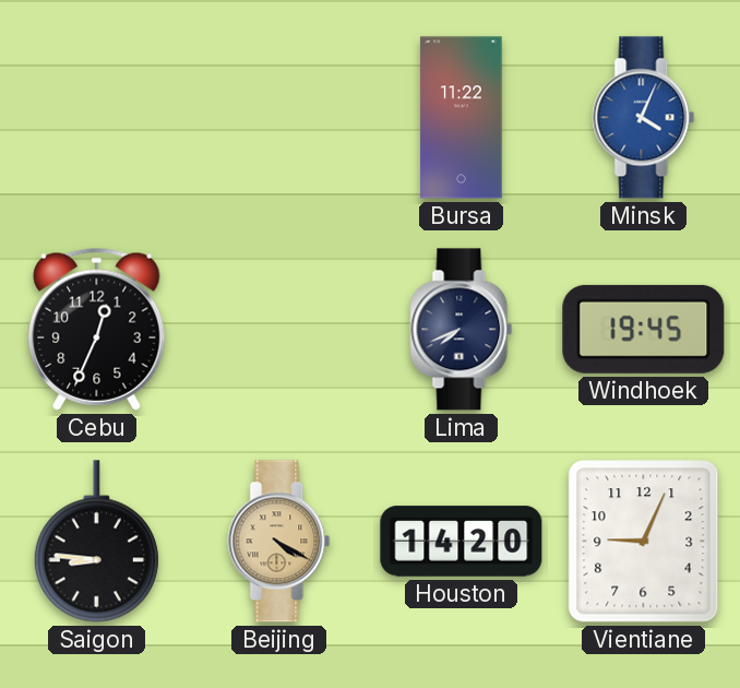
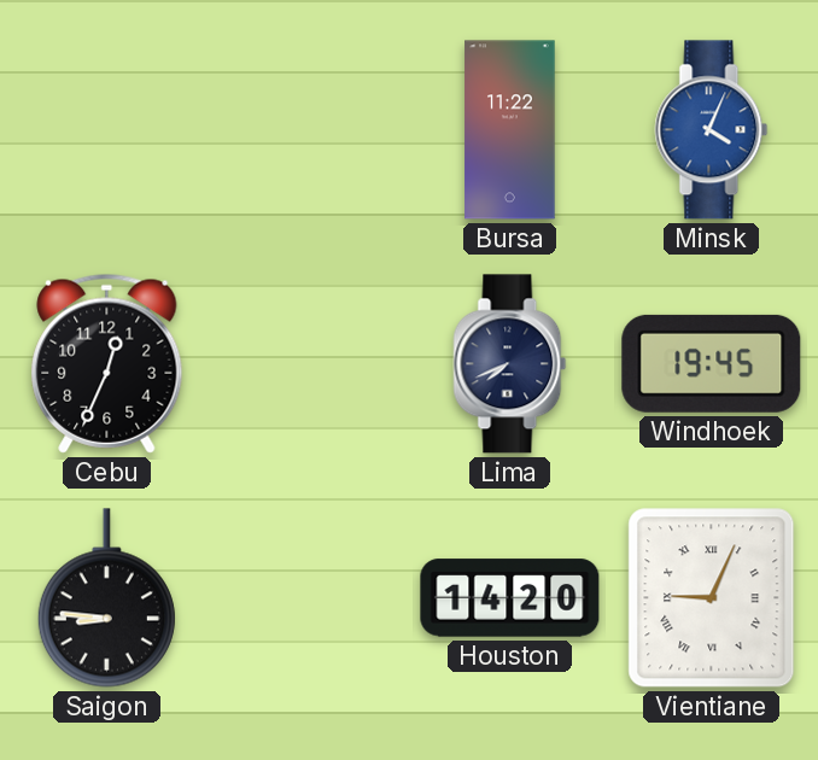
Beijing: 4:20 -> none (279, 542)
Vientiane numerals: Arabic -> Roman (712, 598)
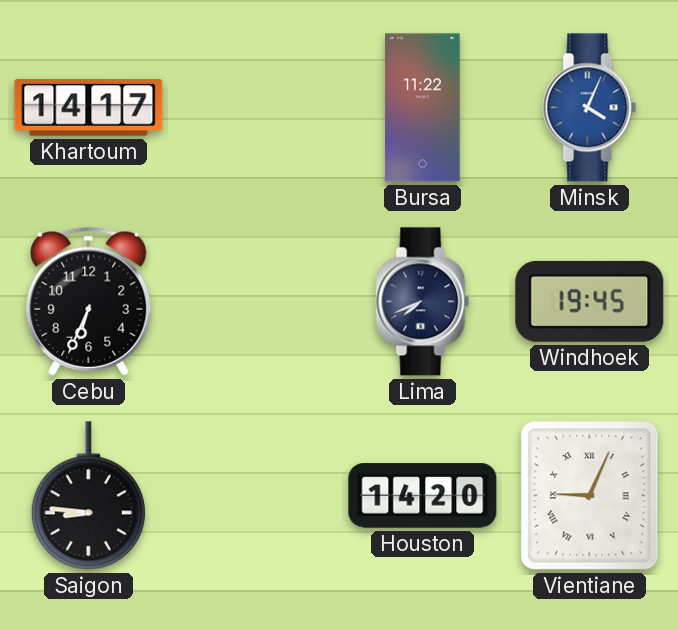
Khartoum: none -> 14:17 (89, 108)
Cebu: 12:34 -> 6:34 (89, 301)
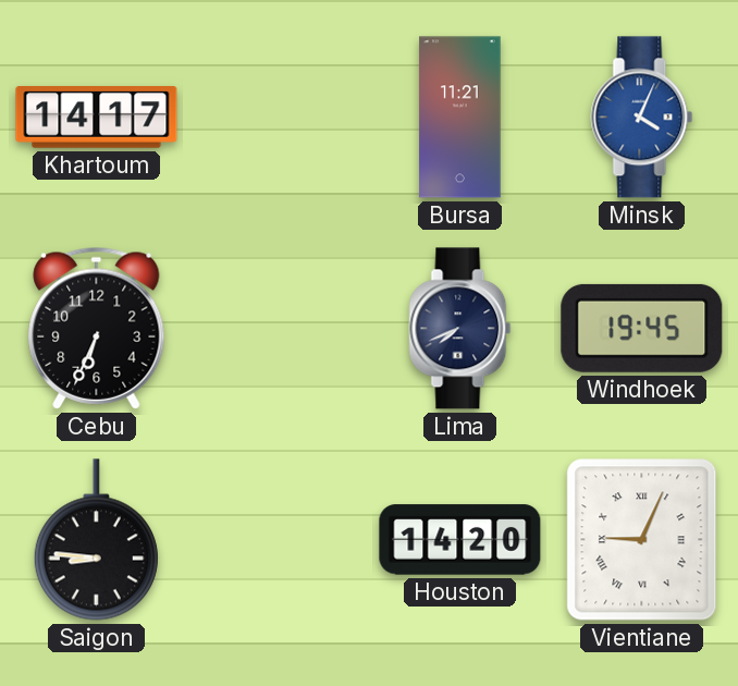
Bursa: 11:22 -> 11:21 (460, 118)
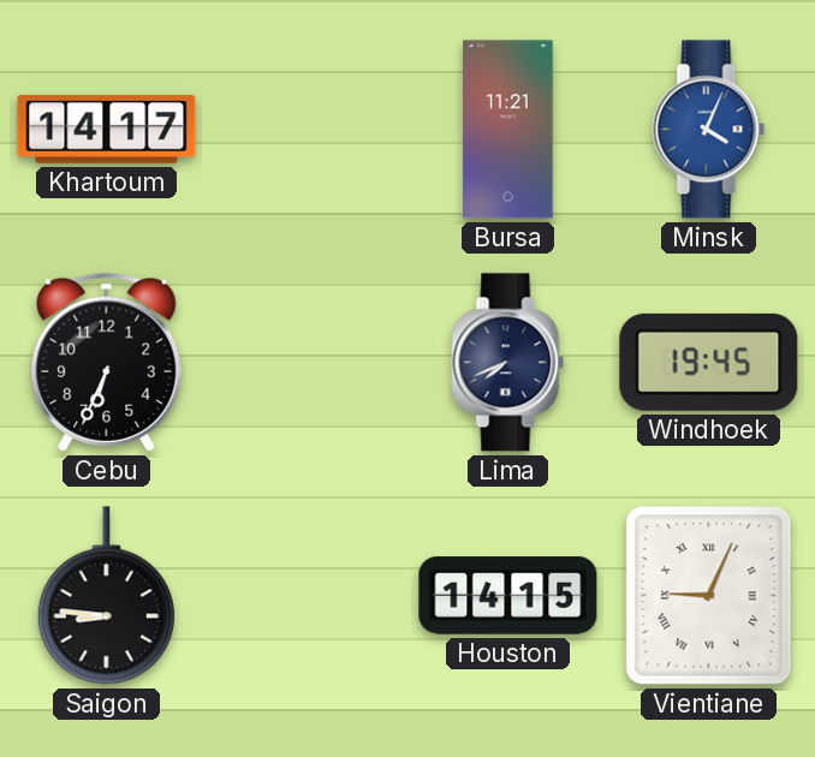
Houston: 14:20 -> 14:15 (508, 596)
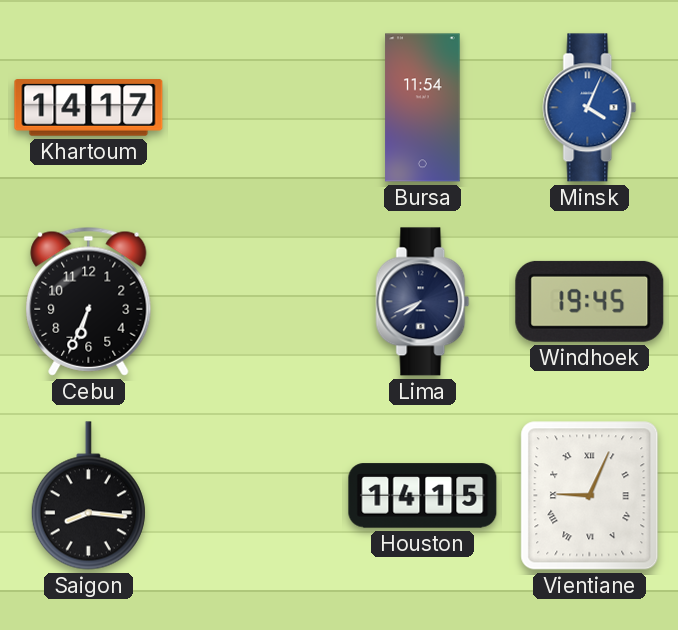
Bursa: 11:21 -> 11:54 (423, 108)
Saigon: 8:46 -> 8:16 (88, 496)
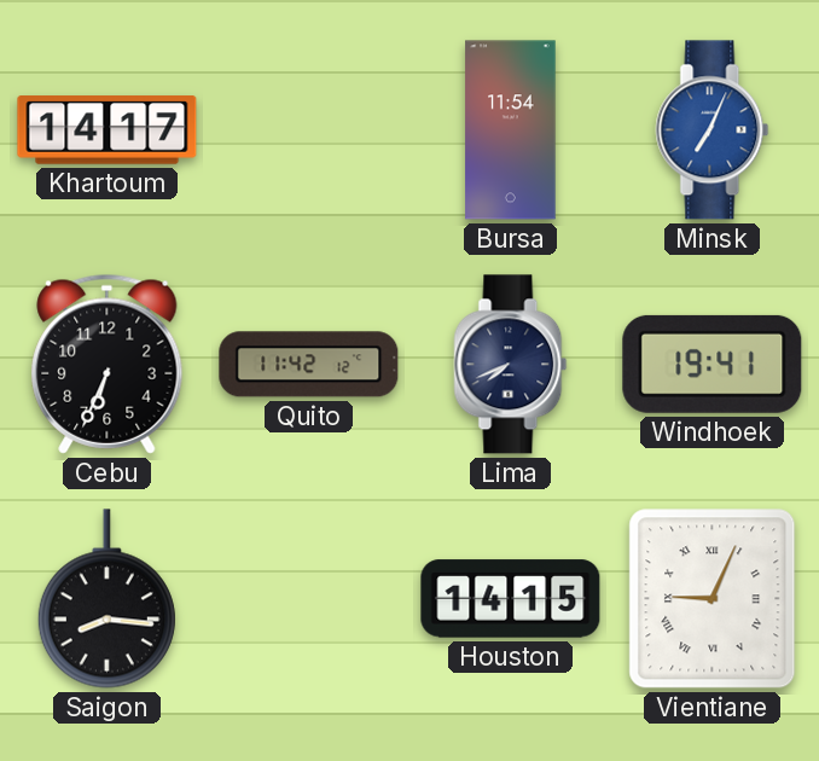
Minsk: 4:04 -> 7:04 (713, 130)
Quito: none -> 11:42 (309, 365)
Windhoek: 19:45 -> 19:41 (713, 364)
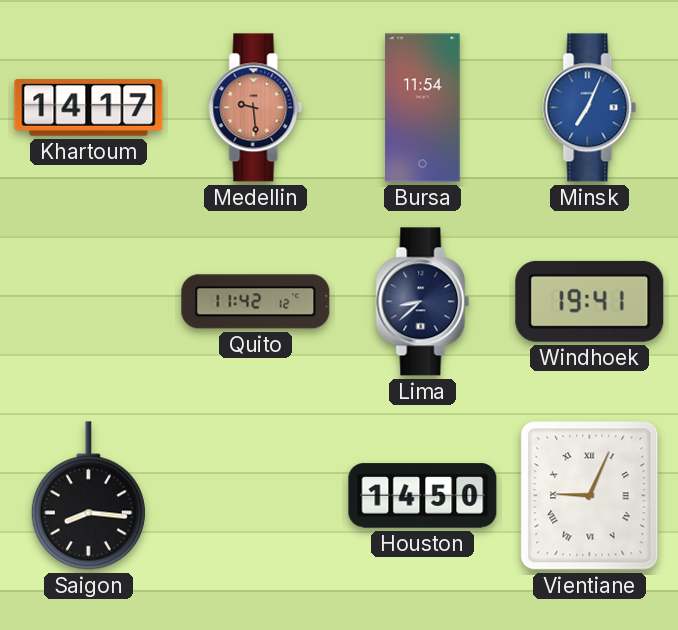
Medellin: none -> 9:29 (256, 108)
Cebu: 6:34 -> none (108, 364)
Lima: 7:41 -> 8:38 (423, 302)
Houston: 14:15 -> 14:50 (423, 496)
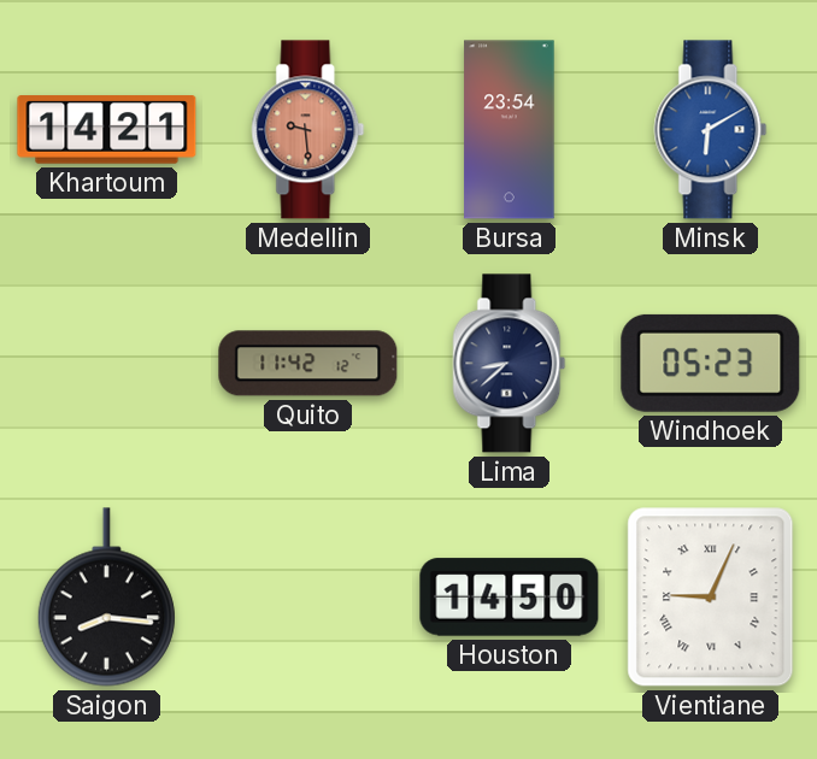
Khartoum: 14:17 -> 14:21 (107, 130)
Bursa: 11:54 -> 23:54 (510, 130)
Minsk: 7:04 -> 6:10 (711, 130)
Windhoek: 19:41 -> 05:23 (711, 363)
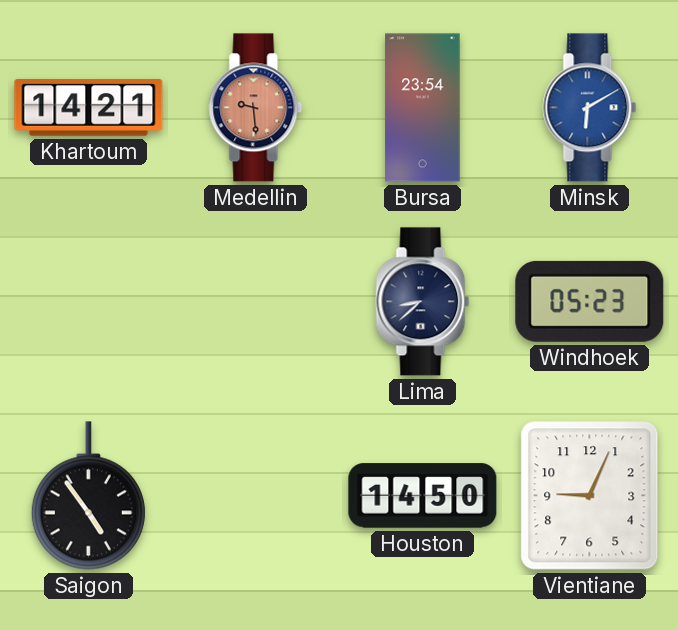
Quito: 11:42 -> none (308, 364)
Saigon: 8:16 -> 4:54 (88, 496)
Vientiane numerals: Roman -> Arabic (590, 496)
